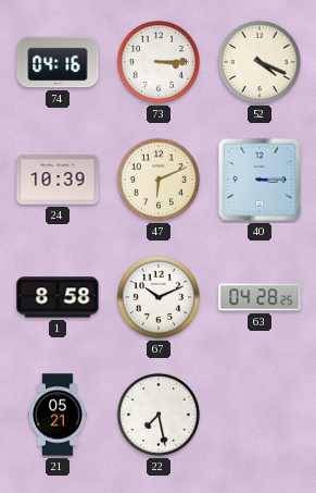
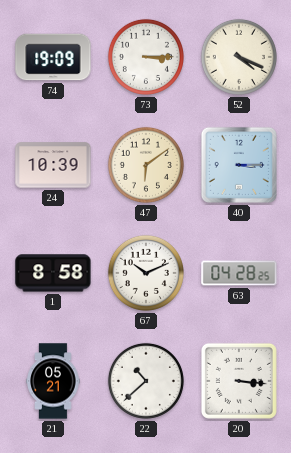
74: 04:16 -> 19:09 (53, 57)
47: 6:11 -> 6:09 (146, 165)
22: 7:28 -> 10:38 (146, 381)
20: none -> 3:16 (239, 381)
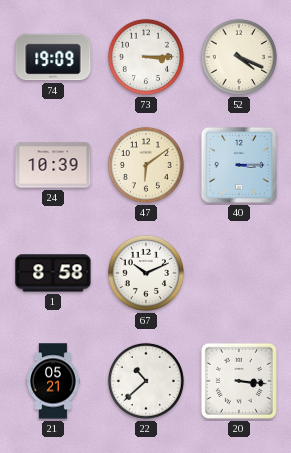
63: 04:28 -> none (239, 273)
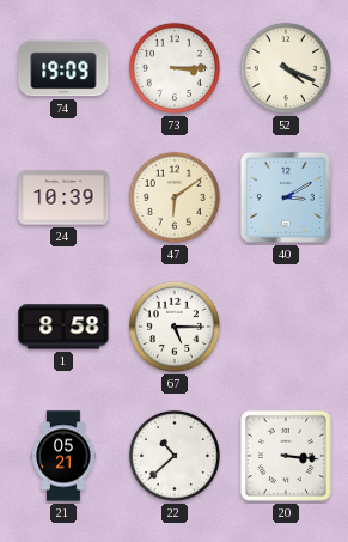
40: 3:15 -> 3:10 (286, 197)
67: 10:11 -> 5:15 (175, 327)
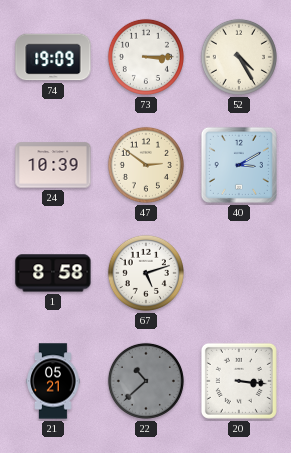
52: 4:19 -> 4:25 (239, 57)
47: 6:09 -> 2:51 (146, 165)
67: 5:15 -> 5:12 (146, 273)
22 dial: white -> grey (146, 381)
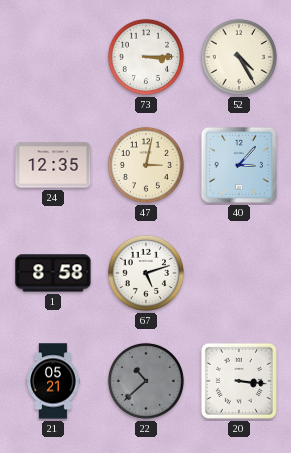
74: 19:09 -> none (53, 57)
24: 10:39 -> 12:35 (53, 165)
47: 2:51 -> 3:02 (146, 165)
40: 3:10 -> 3:07 (239, 165)
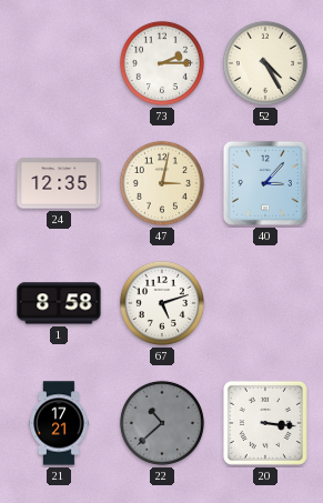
73: 3:15 -> 2:15 (162, 63)
21: 05:21 -> 17:21 (59, 423)
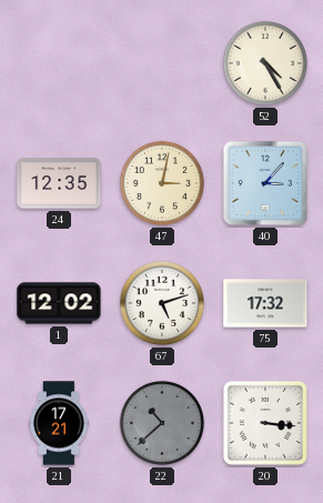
73: 2:15 -> none (162, 63)
1: 8:58 -> 12:02 (59, 303)
75: none -> 17:32 (265, 303)
